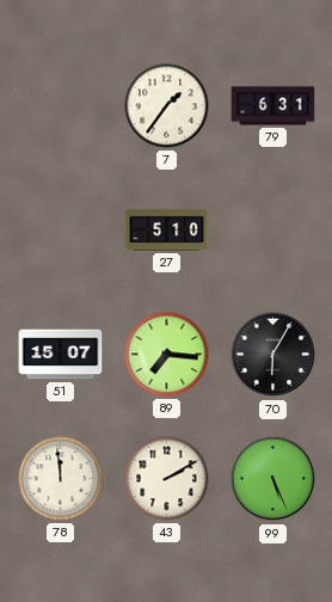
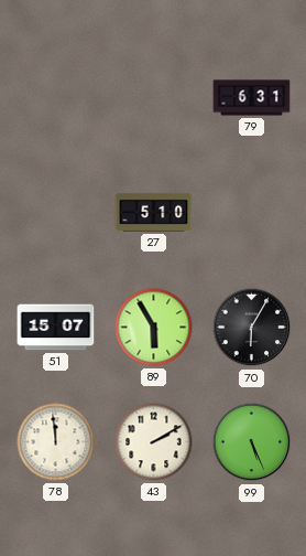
7: 1:36 -> none (167, 106)
89: 7:16 -> 5:55 (154, 328)
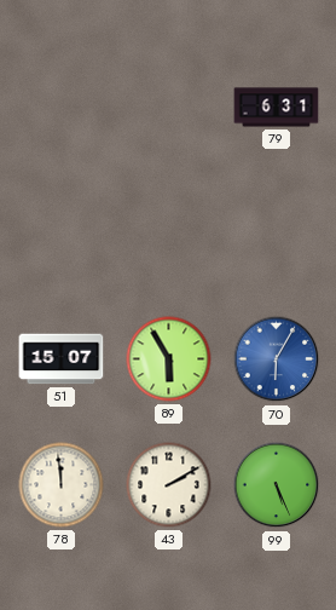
27: 5:10 -> none (154, 212)
70 dial: black -> blue (277, 359)
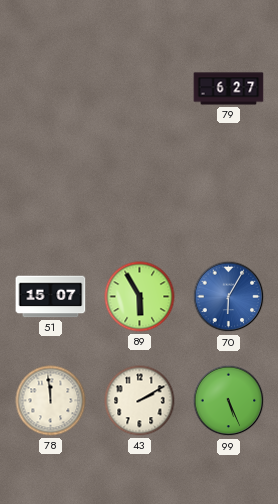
79: 6:31 -> 6:27 (229, 89)
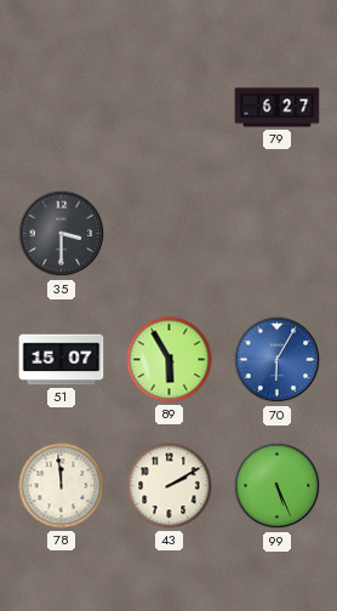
35: none -> 3:30 (62, 234)
